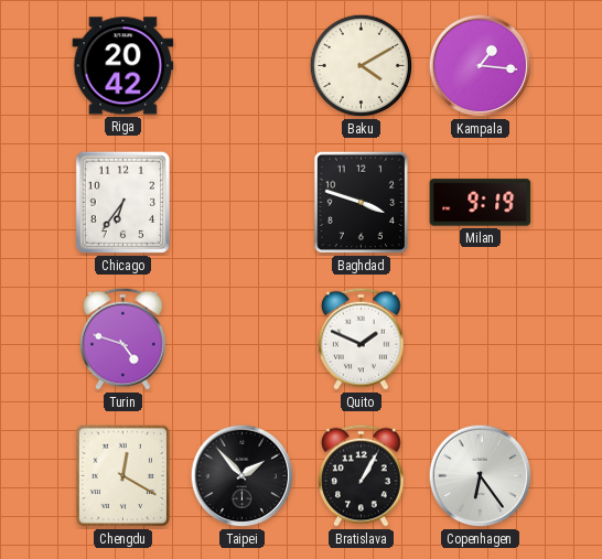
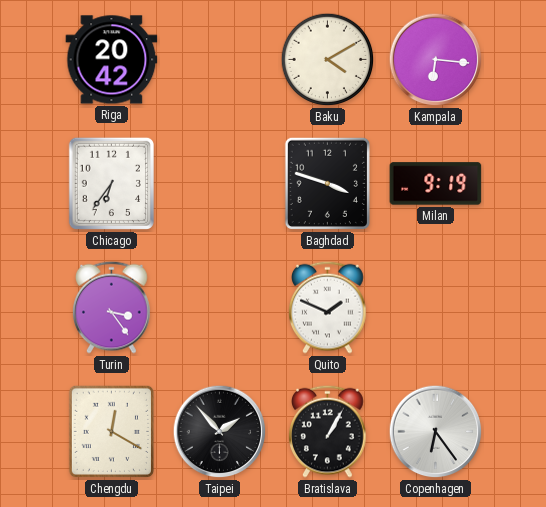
Kampala: 1:16 -> 6:16 (436, 60)
Turin: 4:48 -> 3:24 (112, 307)
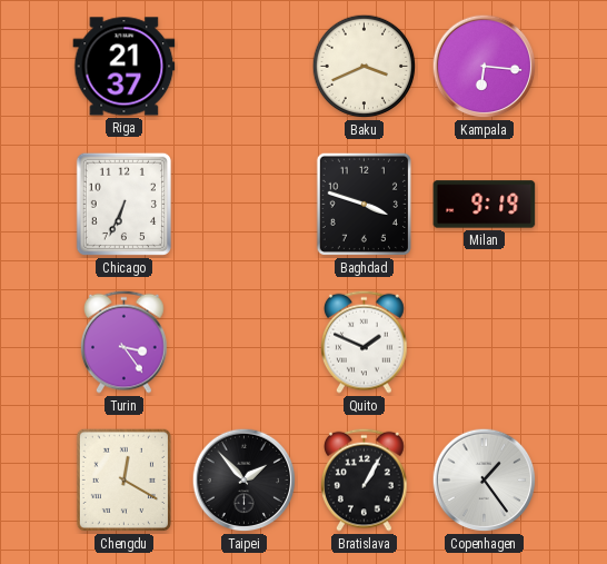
Riga: 20:42 -> 21:37 (125, 67)
Baku: 4:10 -> 3:41 (365, 67)
Chicago: 6:36 -> 6:34 (123, 204)
Copenhagen: 6:24 -> 1:24 (485, 481)
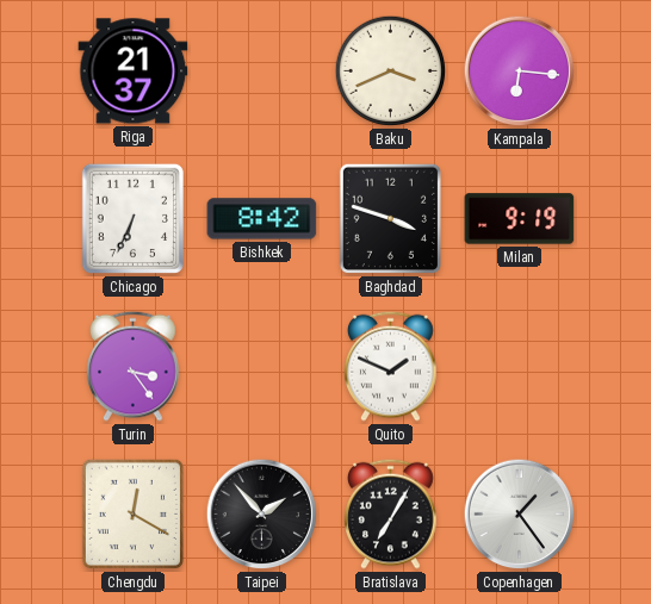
Bishkek: none -> 8:42 (262, 219)
Bratislava: 1:05 -> 7:05 (391, 513)
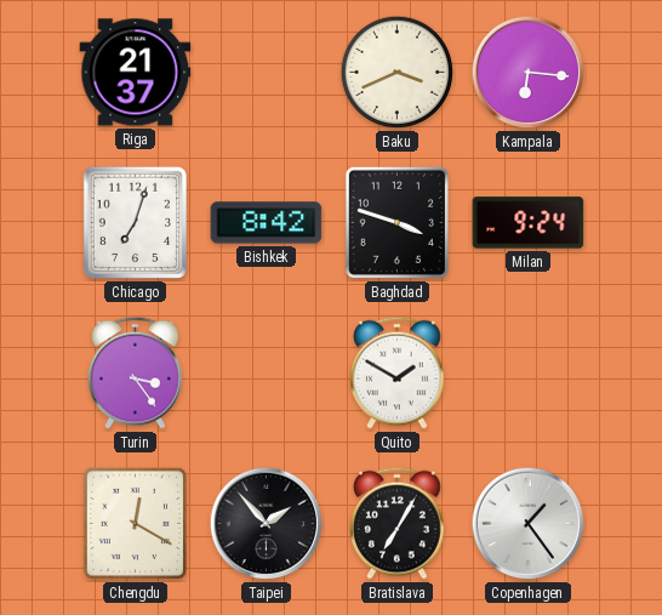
Chicago: 6:34 -> 7:03 (135, 222)
Milan: 9:19 -> 9:24 (529, 223)
Quito: 1:49 -> 1:50 (398, 372)
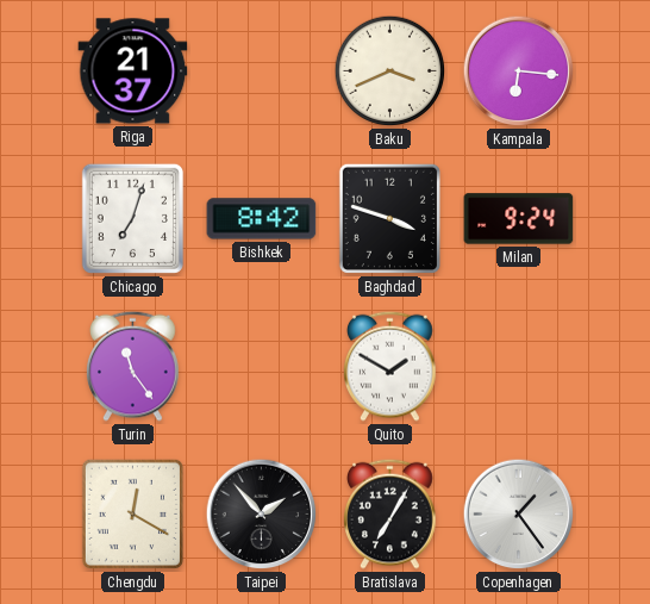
Turin: 3:24 -> 11:24 (133, 366)
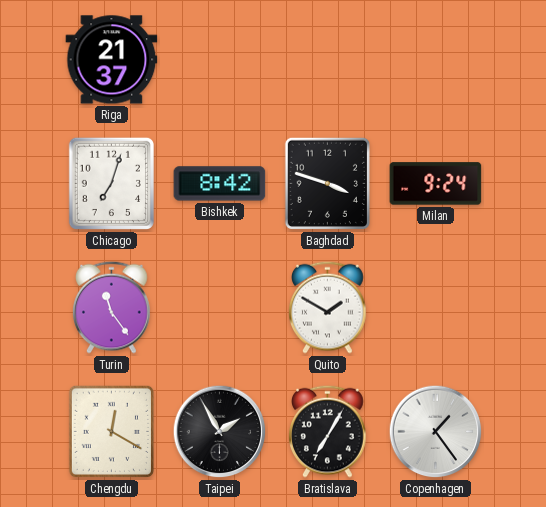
Baku: 3:41 -> none (390, 71)
Kampala: 6:16 -> none (519, 71)
Taipei: 1:53 -> 1:55 (220, 432)
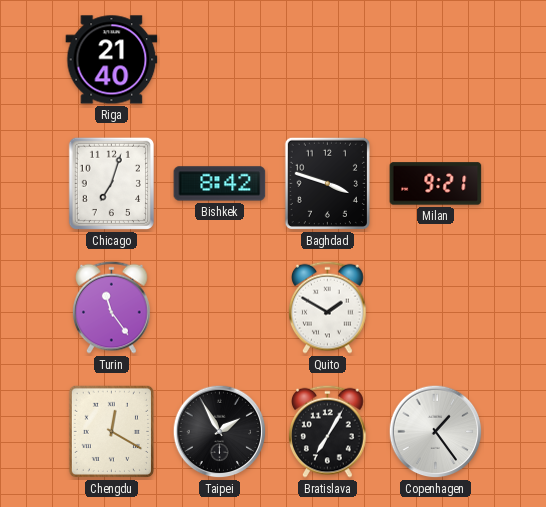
Riga: 21:37 -> 21:40 (112, 60)
Milan: 9:24 -> 9:21 (436, 184)
